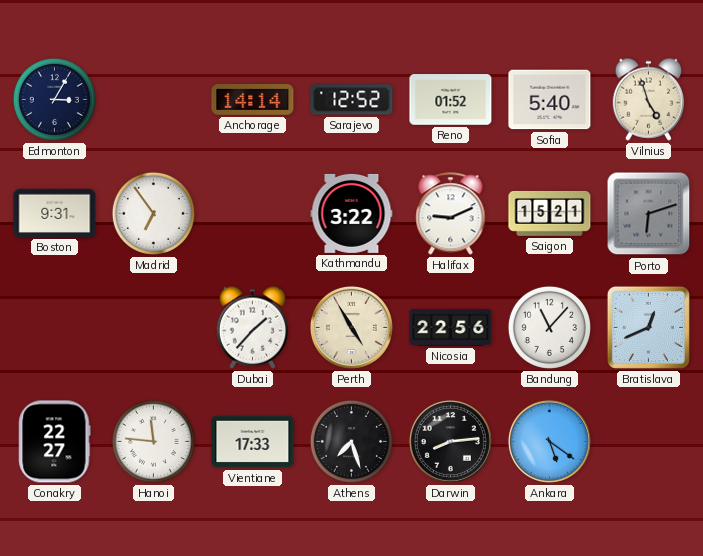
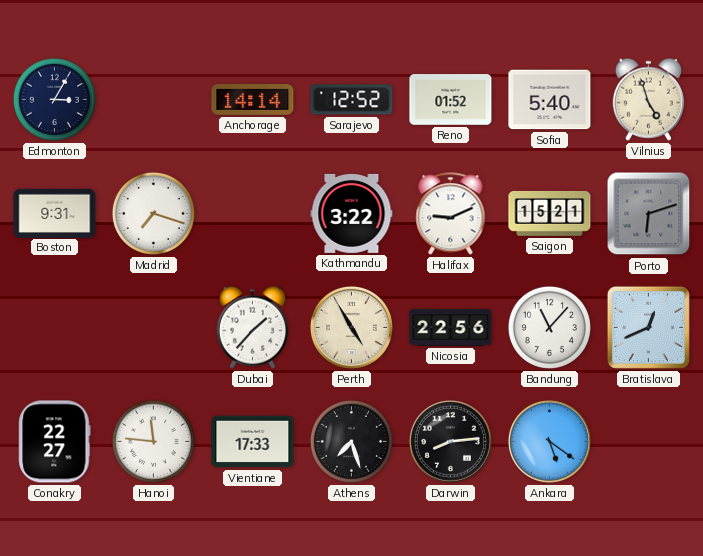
Madrid: 6:54 -> 7:18 (153, 213)
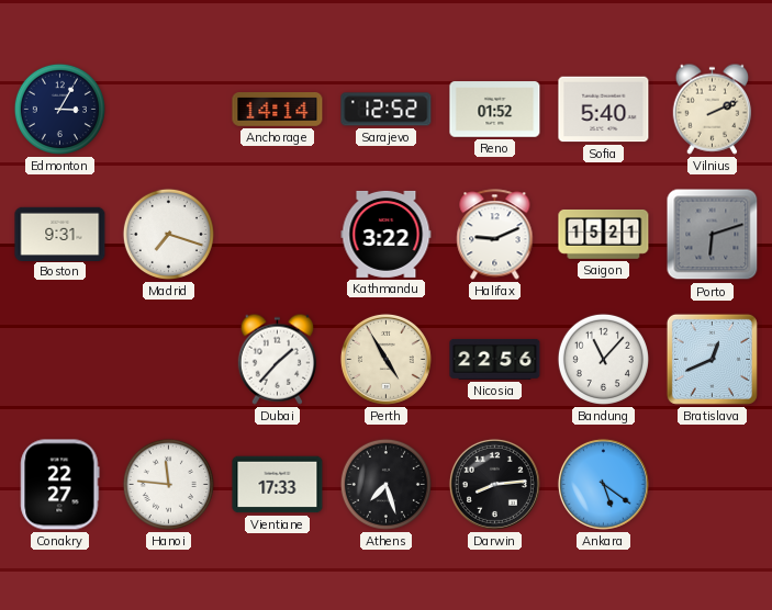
Vilnius: 4:57 -> 2:11 (713, 109)
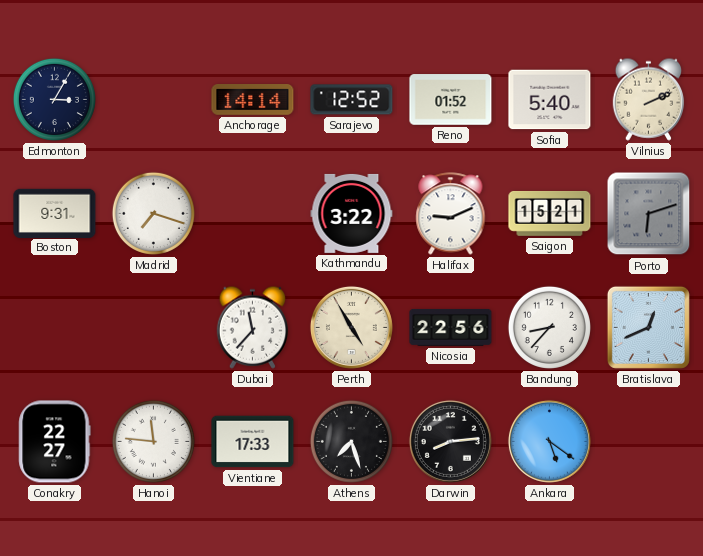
Dubai: 1:37 -> 11:37 (253, 327)
Bandung: 11:07 -> 8:37 (549, 327)
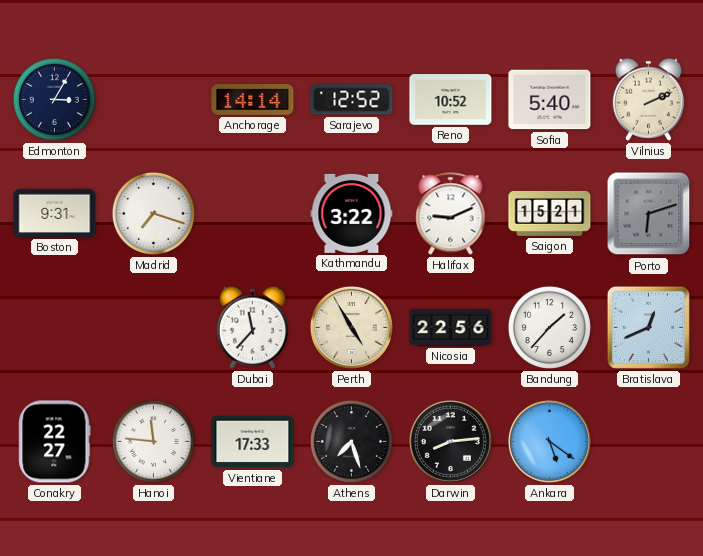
Reno: 01:52 -> 10:52 (451, 100)
Bandung: 8:37 -> 1:37 (549, 327)
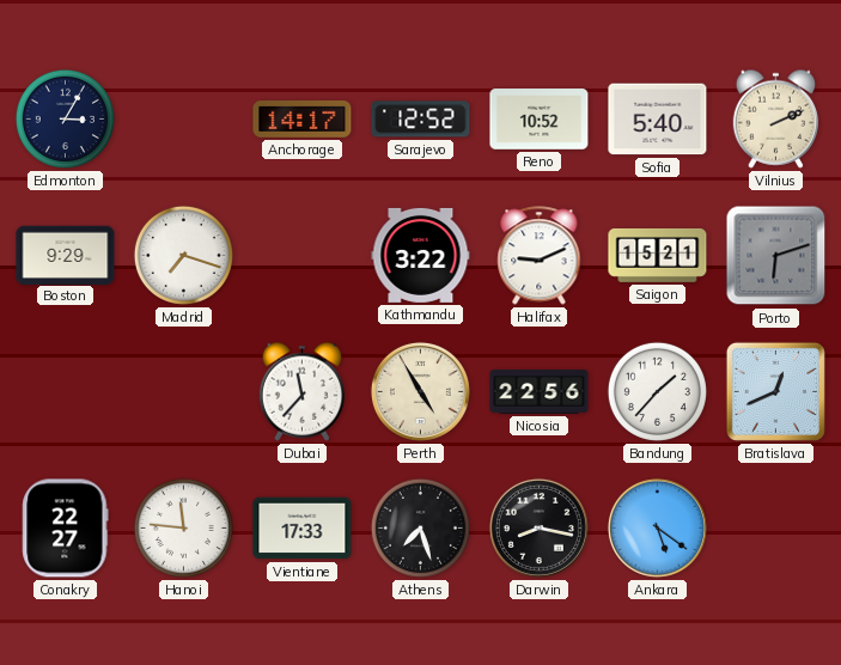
Anchorage: 14:14 -> 14:17 (303, 120)
Boston: 9:31 -> 9:29 (66, 255)
Darwin: 8:14 -> 8:17 (538, 527)
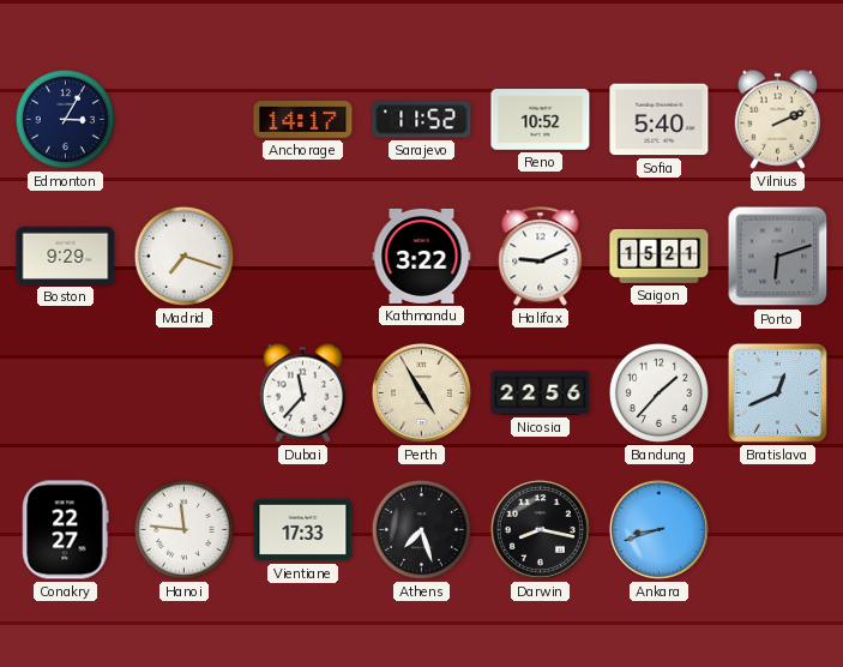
Sarajevo: 12:52 -> 11:52 (422, 120)
Ankara: 5:21 -> 8:42 (658, 529)
